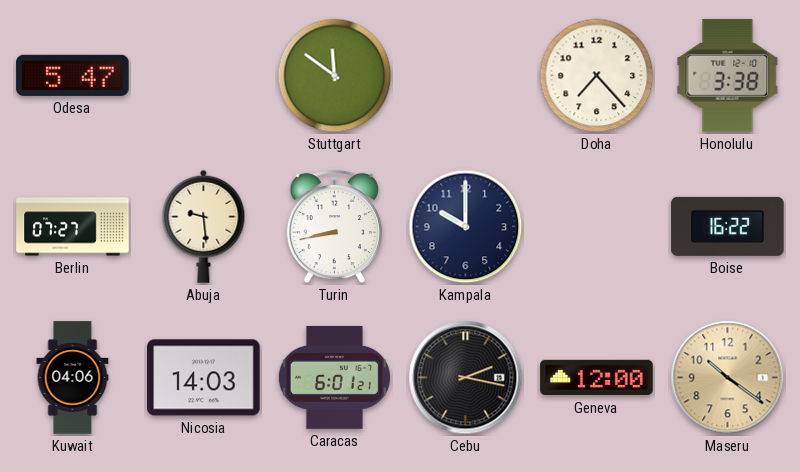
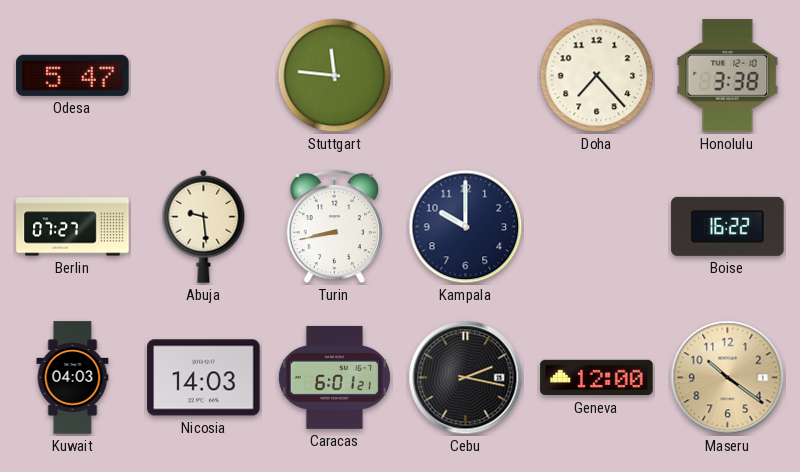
Stuttgart: 11:51 -> 11:46 (335, 76)
Kuwait: 04:06 -> 04:03 (73, 378)
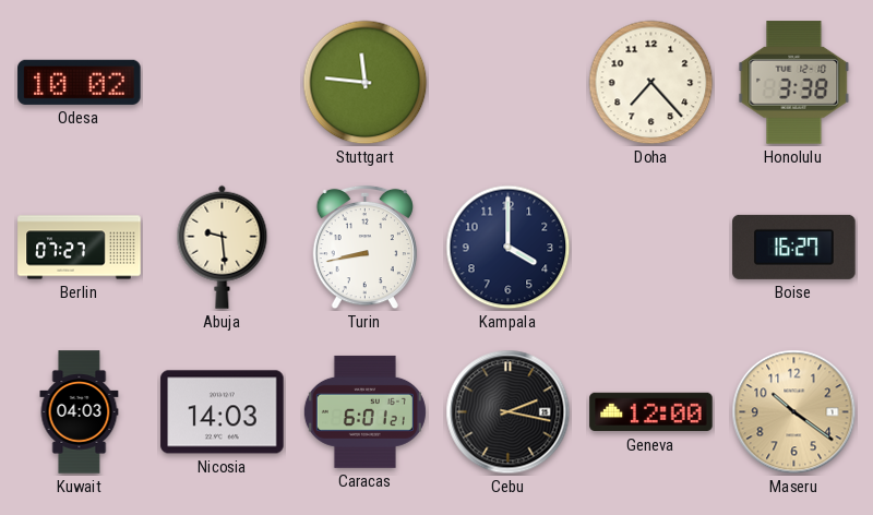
Odesa: 5:47 -> 10:02 (80, 82)
Kampala: 10:00 -> 4:00 (509, 248)
Boise: 16:22 -> 16:27 (794, 247)
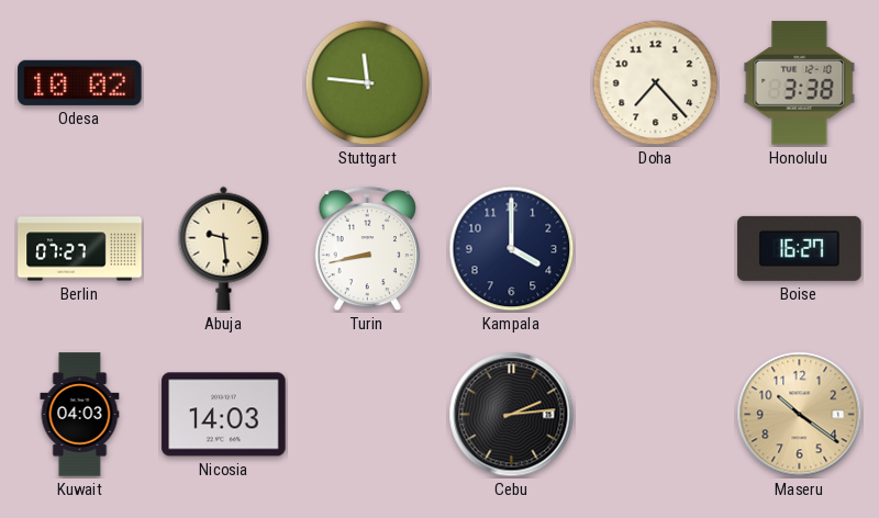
Caracas: 6:01 -> none (364, 411)
Cebu: 2:17 -> 2:14 (512, 415)
Geneva: 12:00 -> none (651, 412)
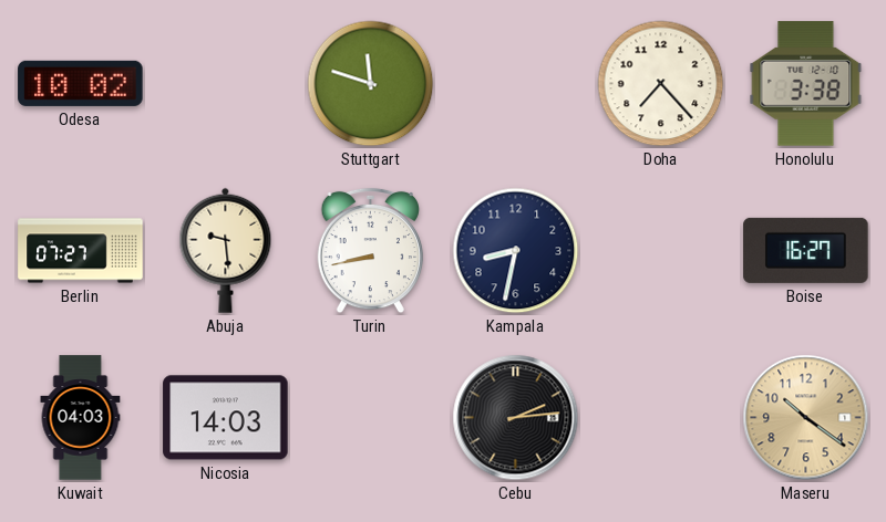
Stuttgart: 11:46 -> 11:48 (371, 84)
Kampala: 4:00 -> 8:32 (516, 251)
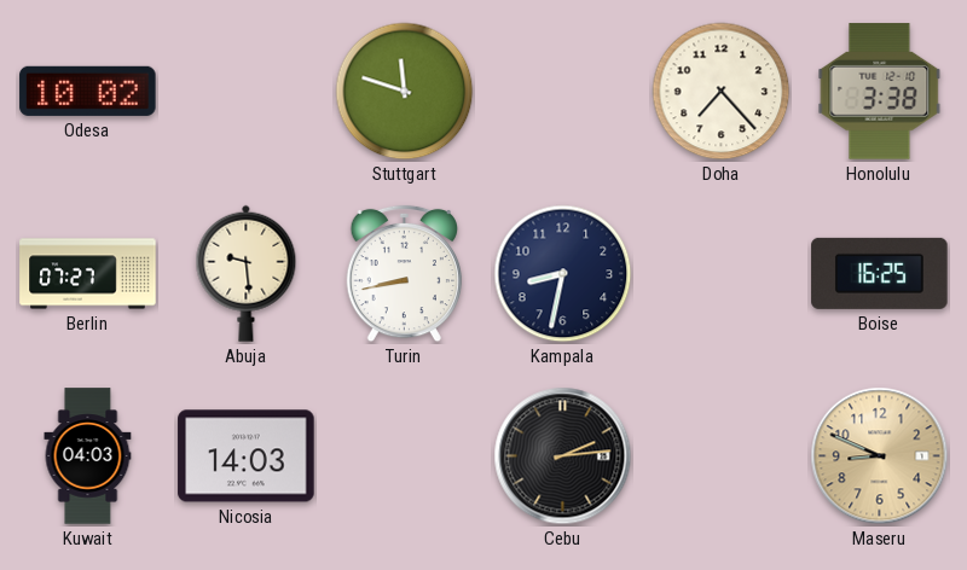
Boise: 16:27 -> 16:25 (880, 273)
Maseru: 10:21 -> 8:49 (880, 456)
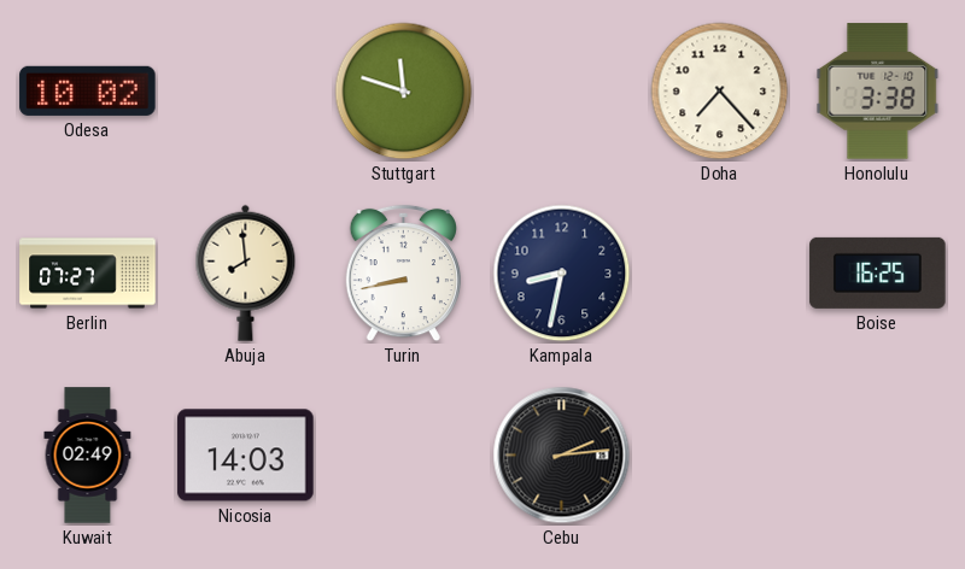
Abuja: 9:29 -> 7:59 (246, 272)
Kuwait: 04:03 -> 02:49 (88, 456)
Maseru: 8:49 -> none (880, 456)
